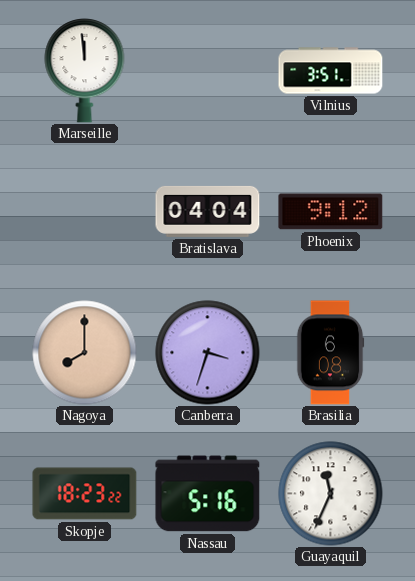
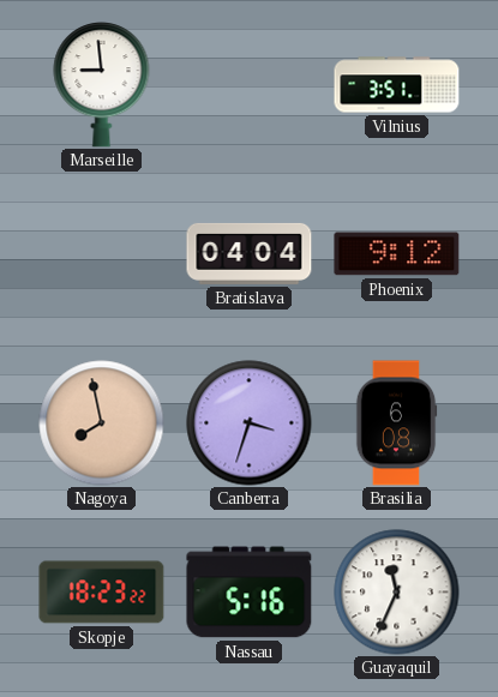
Marseille: 11:59 -> 8:59 (102, 85)
Nagoya: 8:00 -> 7:58 (102, 423)
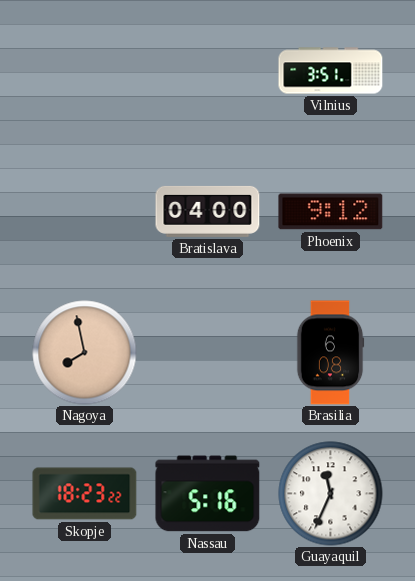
Marseille: 8:59 -> none (102, 85)
Bratislava: 04:04 -> 04:00 (208, 211)
Canberra: 3:33 -> none (250, 423)
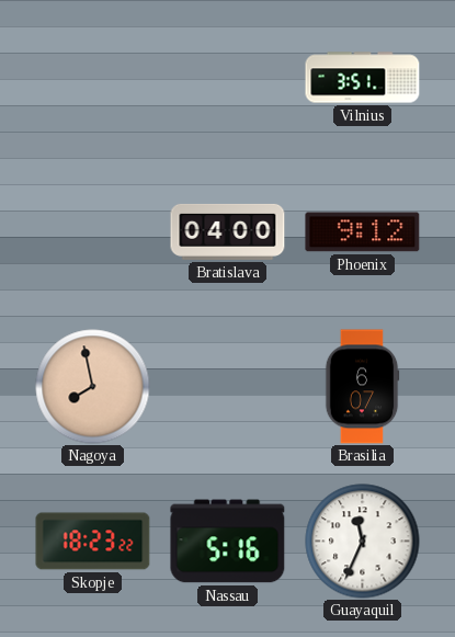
Brasilia: 6:08 -> 6:07 (362, 387)
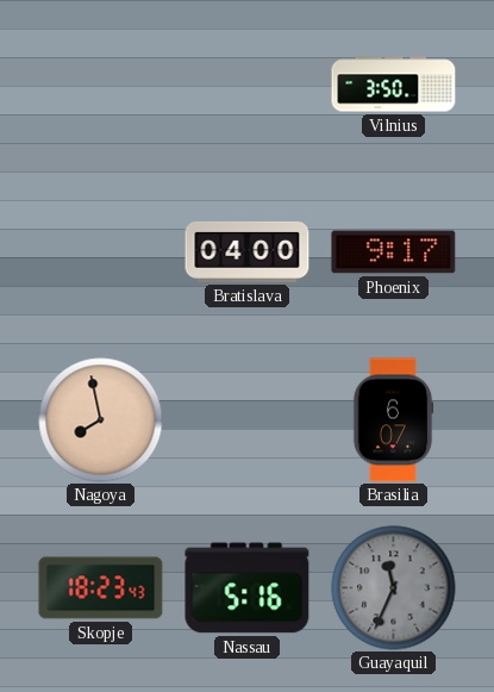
Vilnius: 3:51 -> 3:50 (394, 85)
Phoenix: 9:12 -> 9:17 (394, 253)
Skopje: 18:23:22 -> 18:23:43 (101, 588)
Guayaquil dial: white -> grey (394, 588)
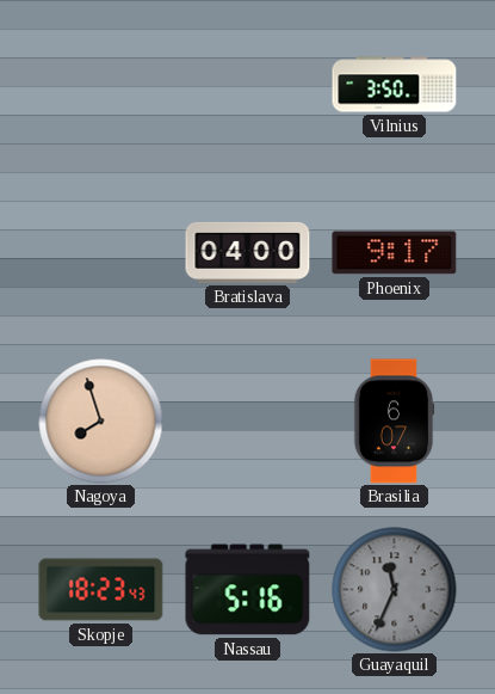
Nagoya: 7:58 -> 7:57 (101, 422)
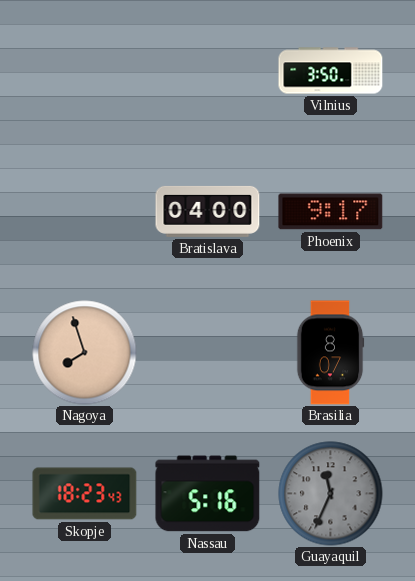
Brasilia: 6:07 -> 8:07 (330, 353)
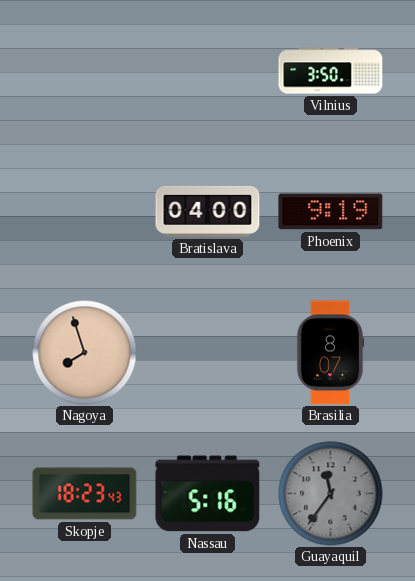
Phoenix: 9:17 -> 9:19 (331, 212)
Guayaquil: 11:34 -> 11:36 (331, 494)
